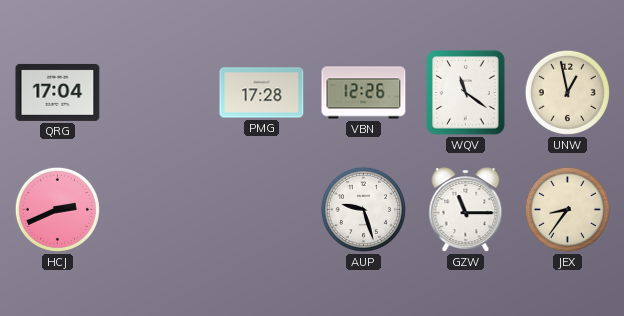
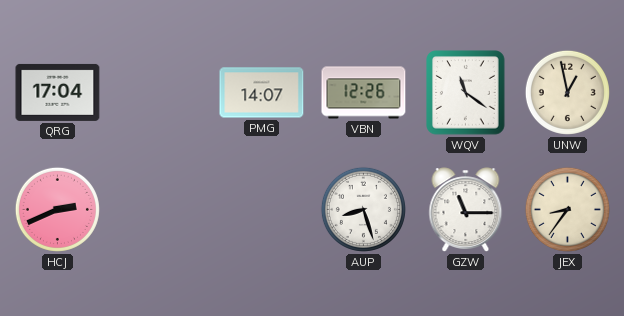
PMG: 17:28 -> 14:07 (262, 93)
AUP: 9:27 -> 8:27 (363, 209)
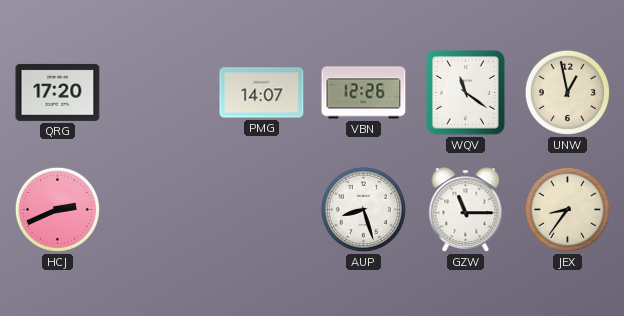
QRG: 17:04 -> 17:20 (58, 92)
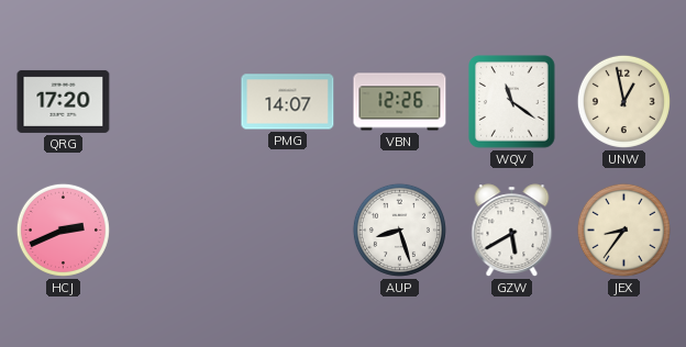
GZW: 11:15 -> 5:40 (512, 231)
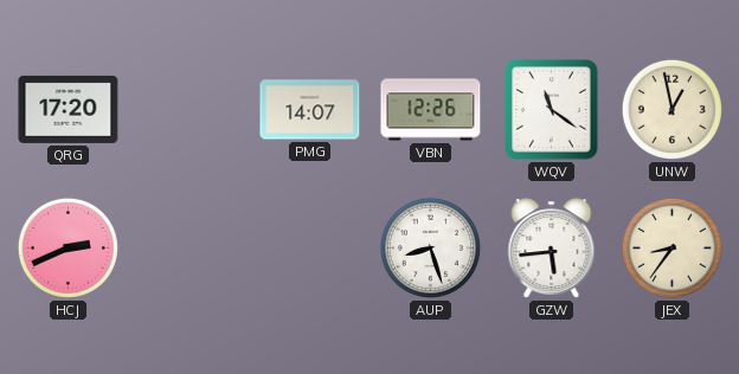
GZW: 5:40 -> 5:44 (552, 249)
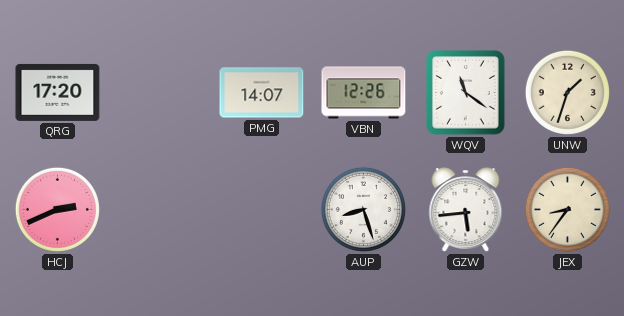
UNW: 12:58 -> 1:33 (567, 92)
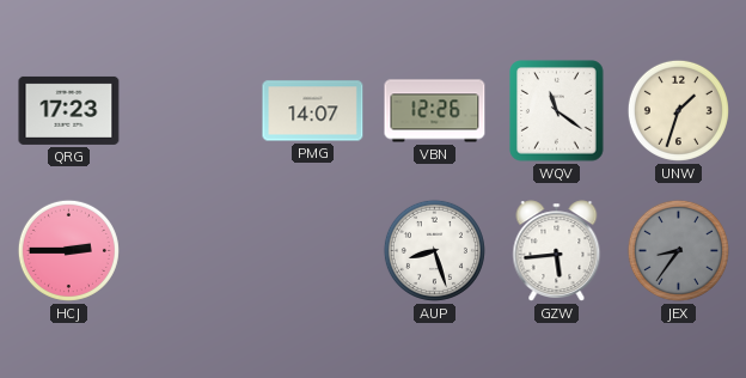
QRG: 17:20 -> 17:23 (69, 110)
HCJ: 2:41 -> 2:45 (68, 250)
JEX dial: cream -> grey (678, 250)
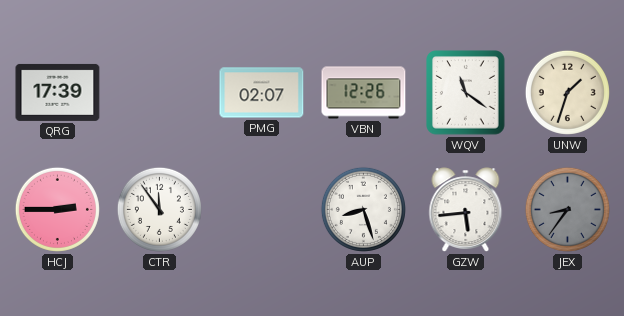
QRG: 17:23 -> 17:39 (58, 92)
PMG: 14:07 -> 02:07 (262, 93)
CTR: none -> 11:54 (159, 209)
